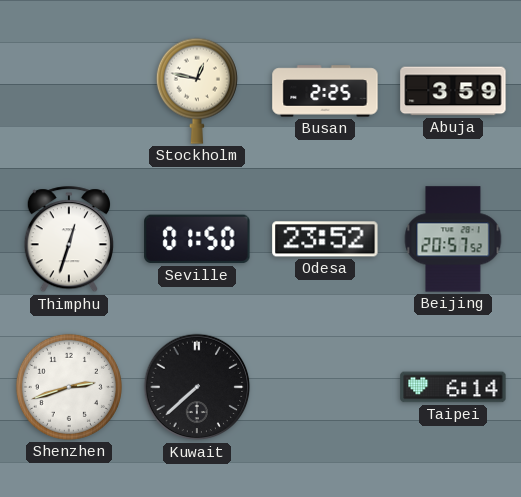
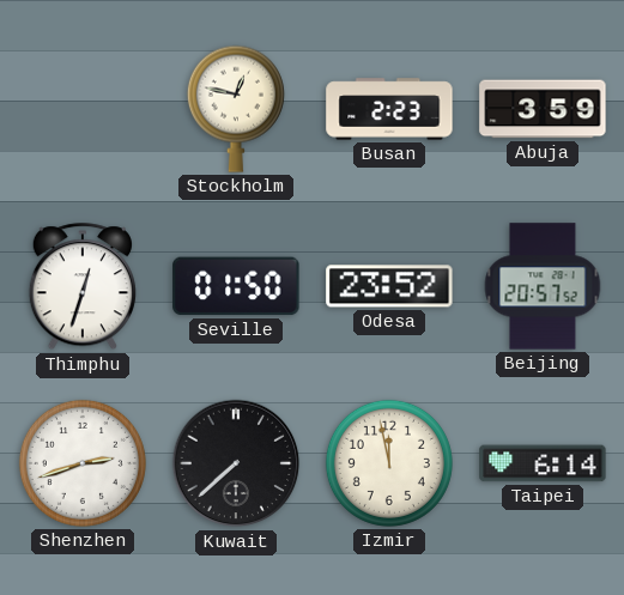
Busan: 2:25 -> 2:23 (389, 109)
Izmir: none -> 11:58 (389, 463)
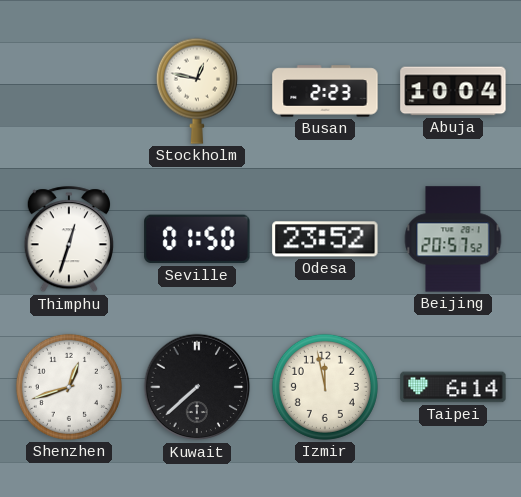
Abuja: 3:59 -> 10:04 (453, 91)
Shenzhen: 2:42 -> 12:42 (69, 387)
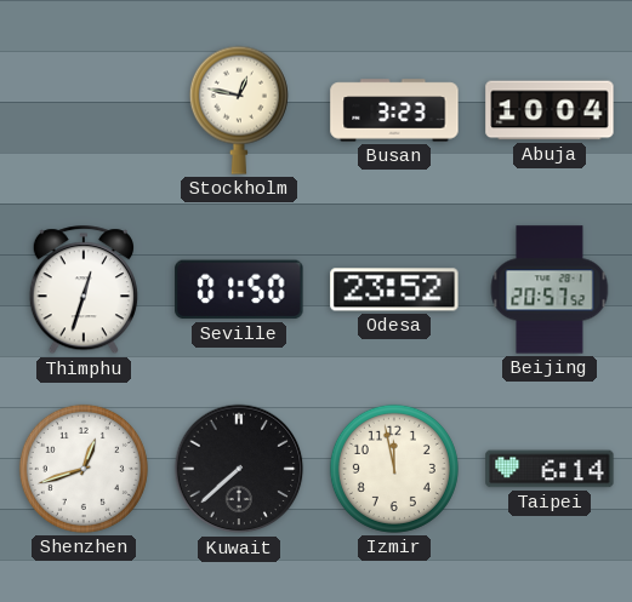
Busan: 2:23 -> 3:23 (394, 110)
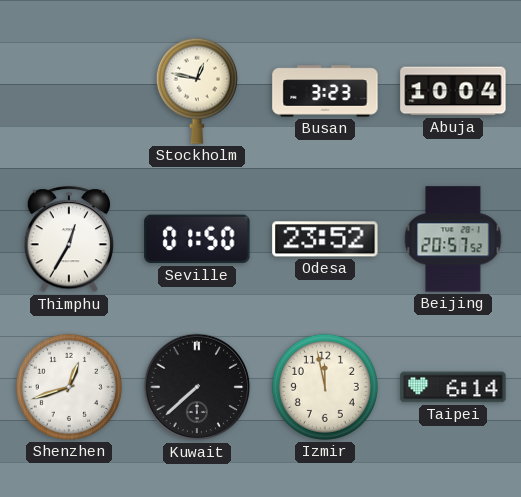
Thimphu: 12:33 -> 12:35 (69, 240)
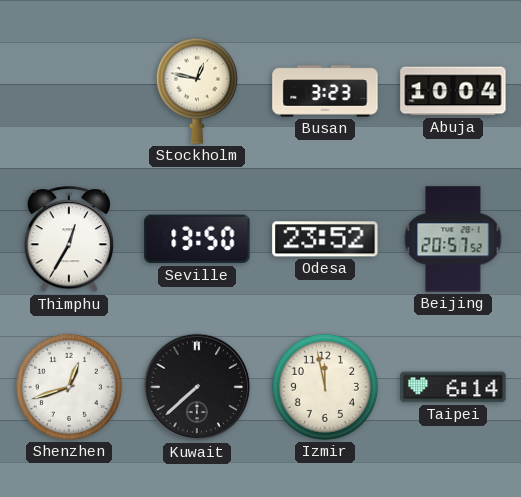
Seville: 01:50 -> 13:50 (197, 239)
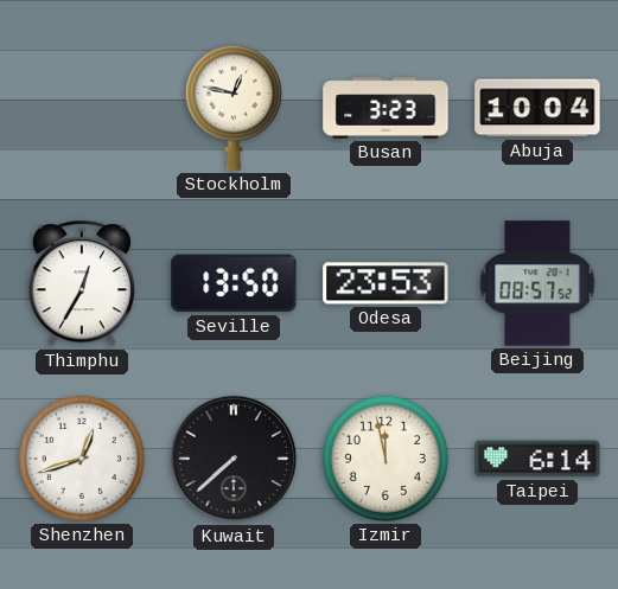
Odesa: 23:52 -> 23:53 (386, 283)
Beijing: 20:57 -> 08:57 (537, 283)
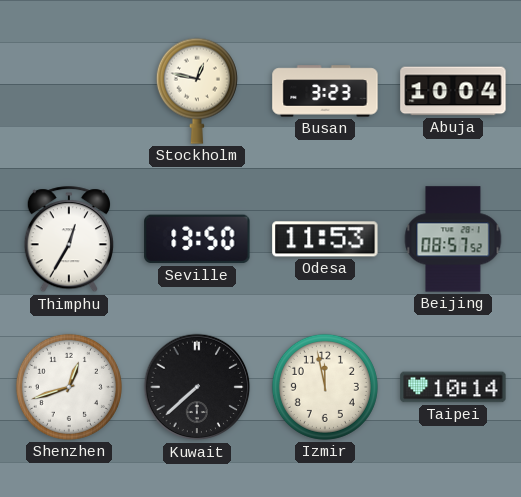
Odesa: 23:53 -> 11:53 (325, 239)
Taipei: 6:14 -> 10:14 (453, 387)
